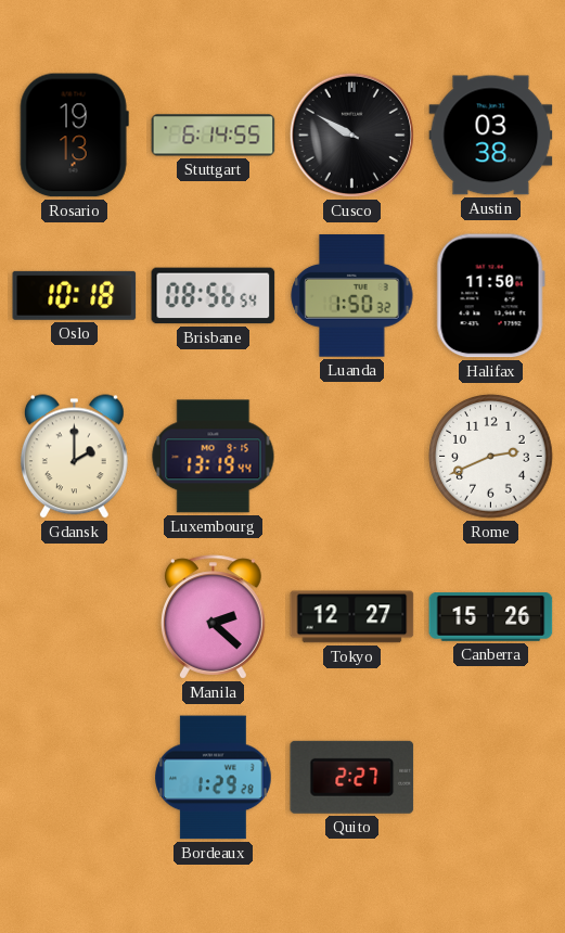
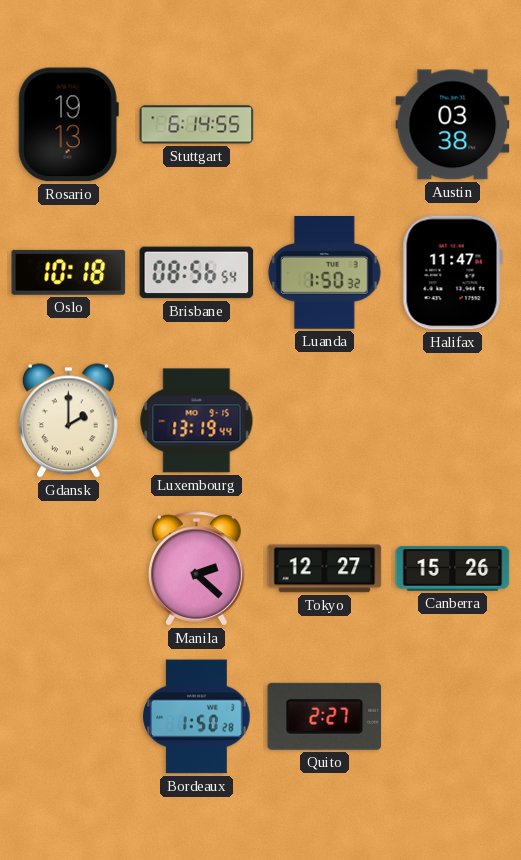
Cusco: 9:50 -> none (351, 135)
Halifax: 11:50 -> 11:47 (452, 273)
Rome: 2:41 -> none (491, 457)
Bordeaux: 1:29 -> 1:50 (197, 717)
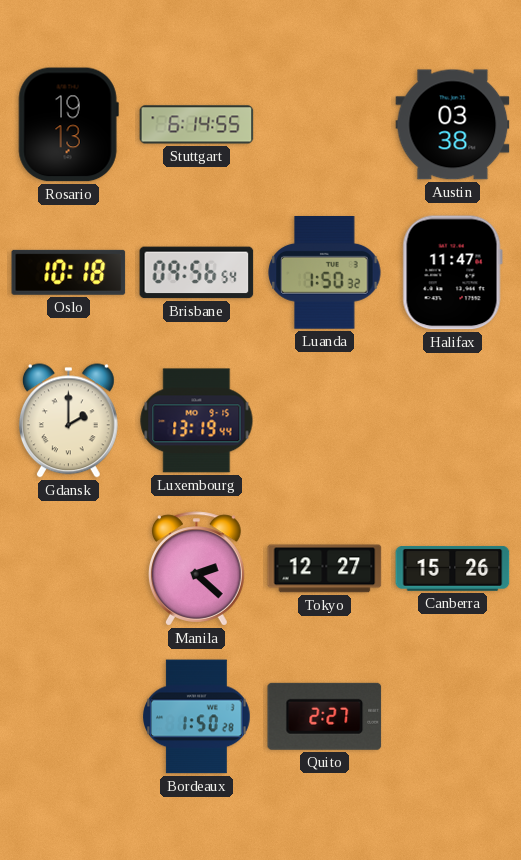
Brisbane: 08:56 -> 09:56 (197, 273)
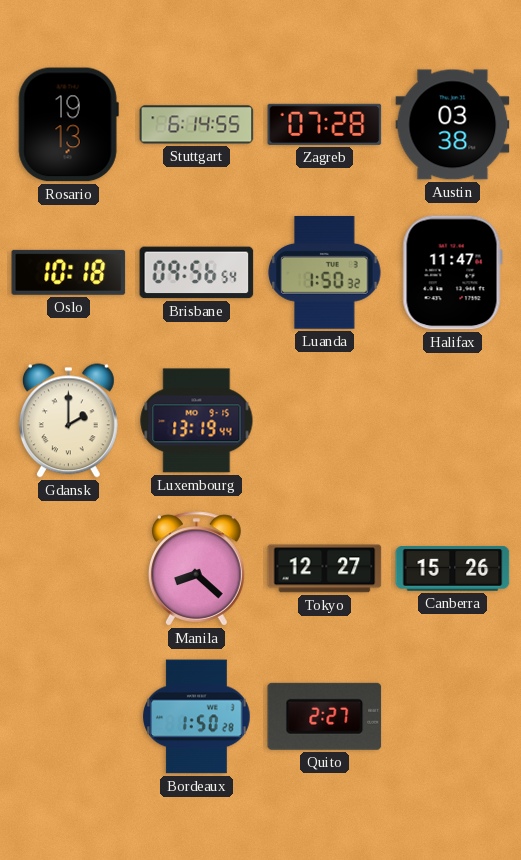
Zagreb: none -> 07:28 (325, 124)
Manila: 2:22 -> 8:22 (196, 569)
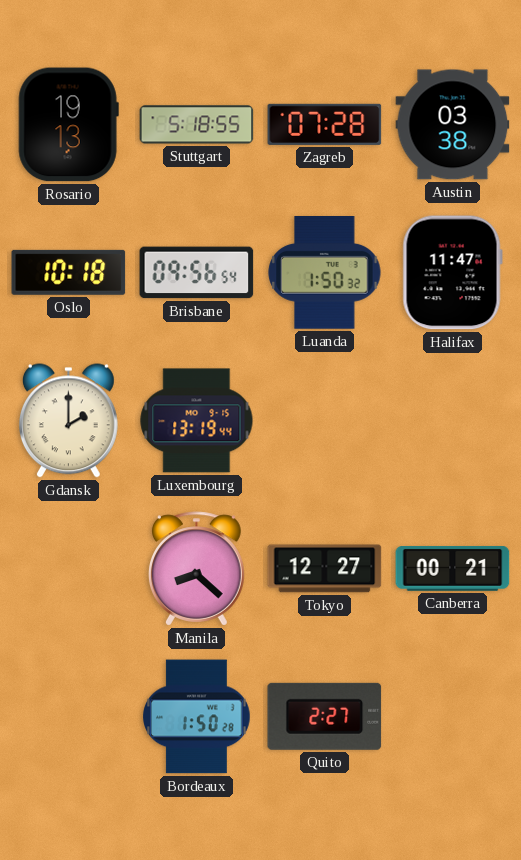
Stuttgart: 6:14 -> 5:18 (197, 125)
Canberra: 15:26 -> 00:21 (453, 569)
